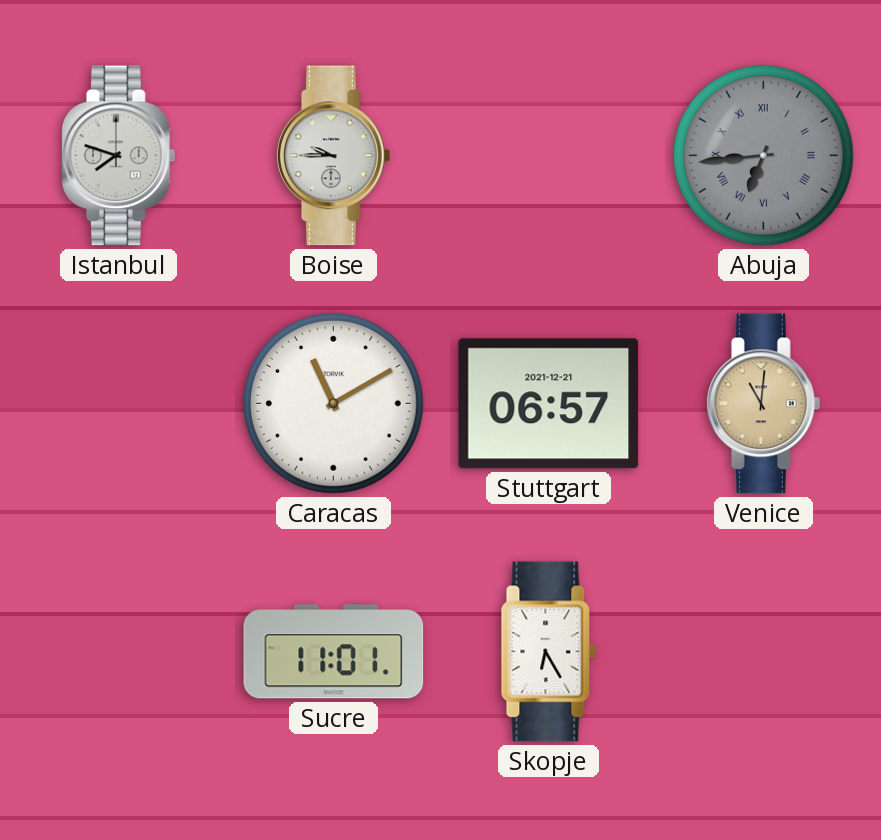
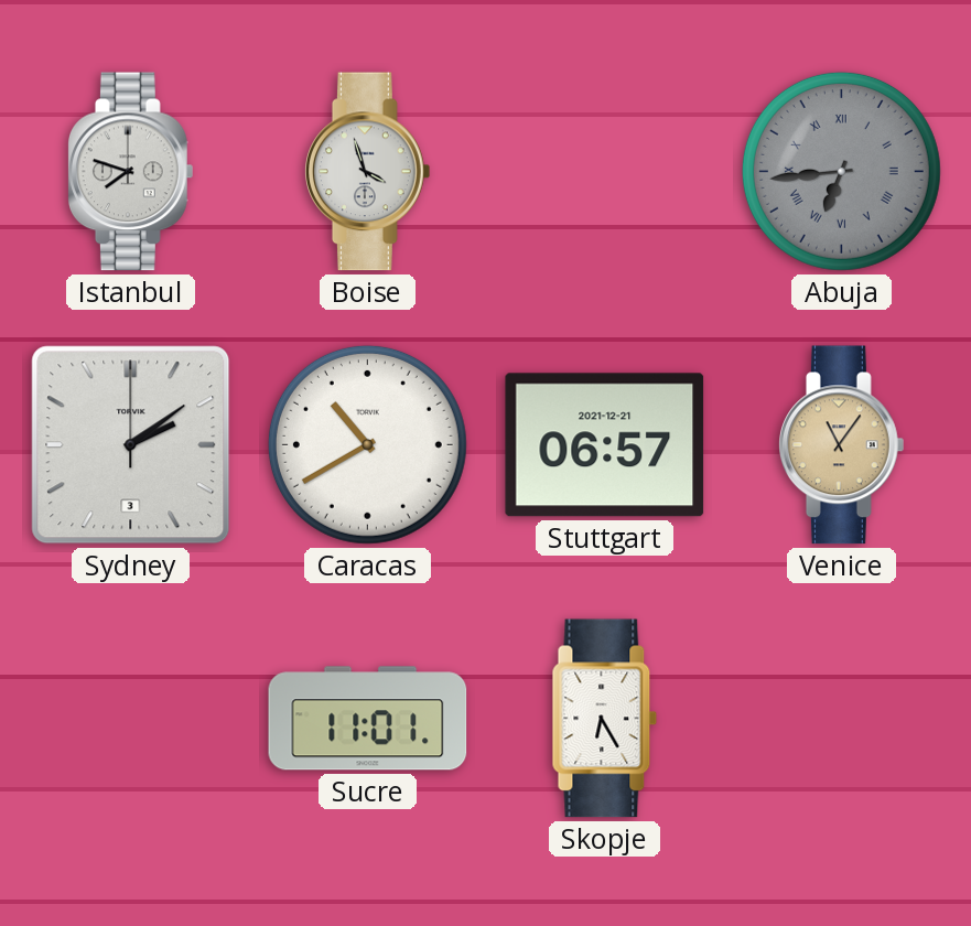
Boise: 9:45 -> 3:57 (368, 172)
Sydney: none -> 2:09 (131, 445)
Caracas: 11:10 -> 10:40 (367, 444)
Venice: 11:01 -> 11:06 (842, 445)
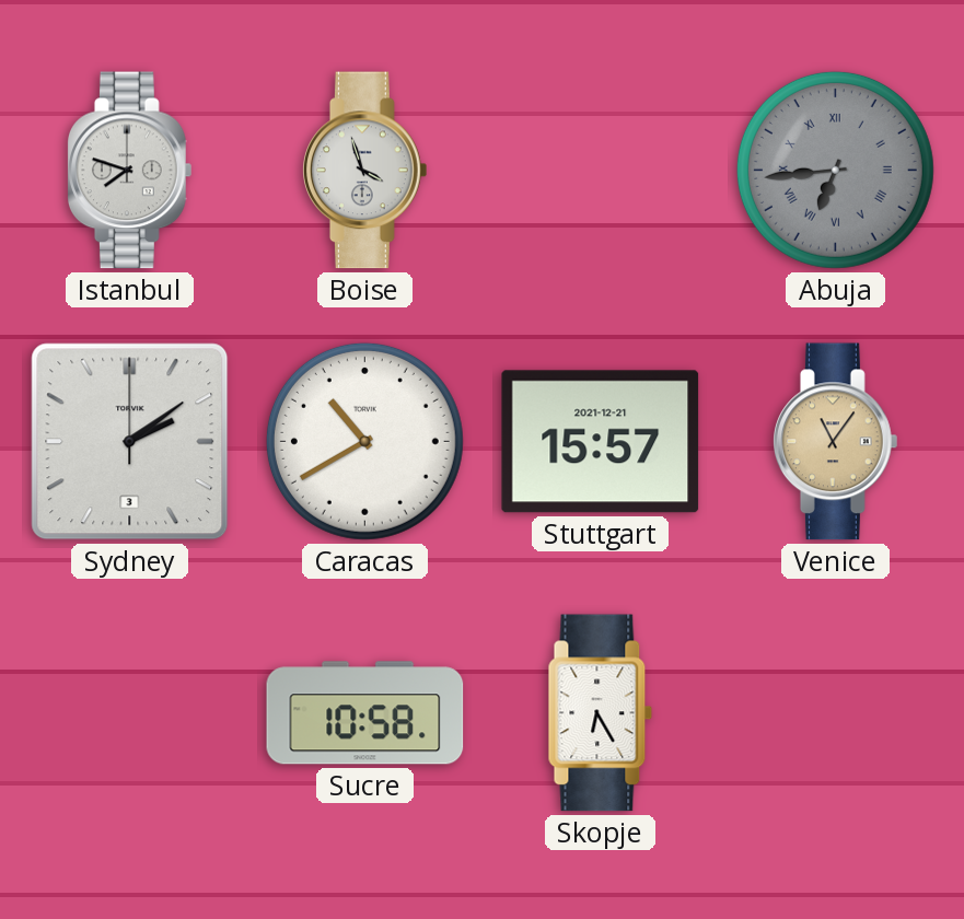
Stuttgart: 06:57 -> 15:57 (601, 442)
Sucre: 11:01 -> 10:58 (365, 713)
